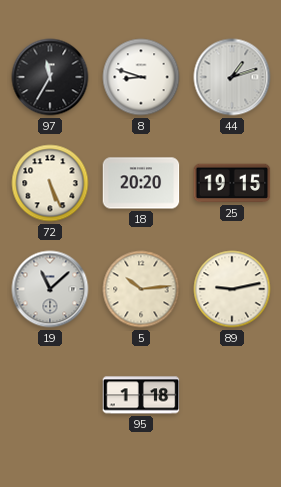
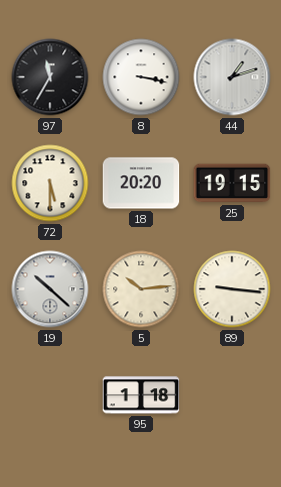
8: 8:48 -> 3:17 (141, 77)
72: 5:26 -> 5:30 (50, 183)
19: 11:08 -> 10:22 (50, 289)
89: 9:13 -> 9:16 (232, 289)
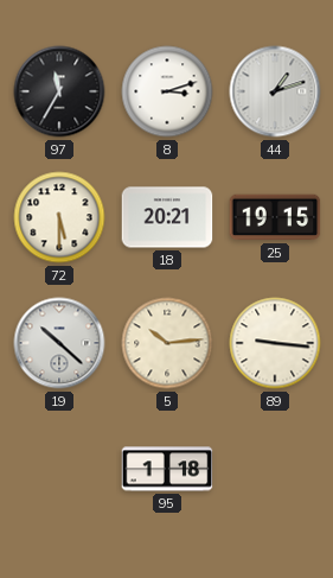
8: 3:17 -> 3:12 (167, 91)
18: 20:20 -> 20:21 (167, 217)
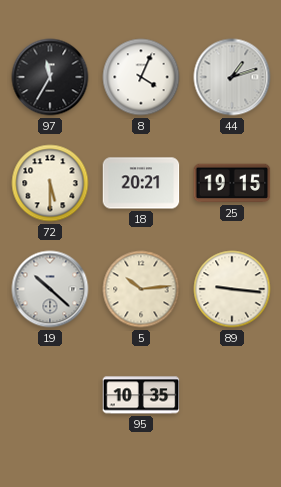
8: 3:12 -> 4:04 (141, 77)
95: 1:18 -> 10:35 (141, 395)
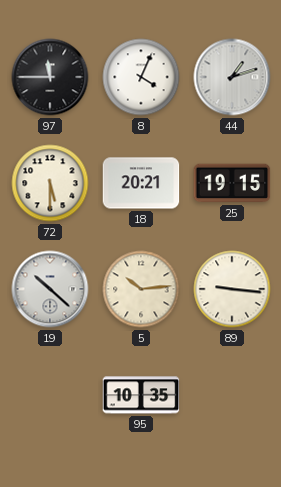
97: 11:35 -> 11:45 (50, 77)
